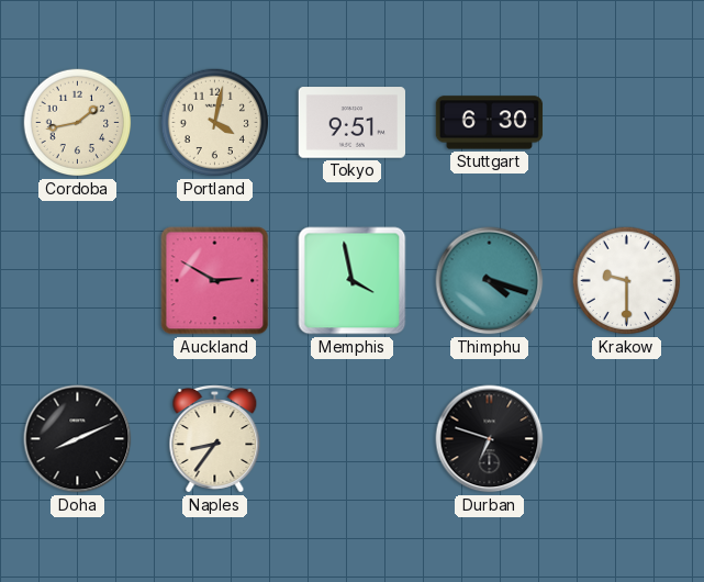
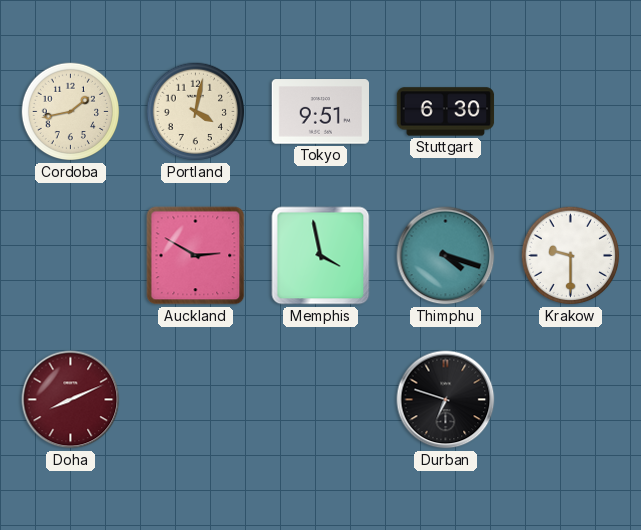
Doha dial: black -> burgundy (71, 400)
Naples: 8:36 -> none (215, 439)
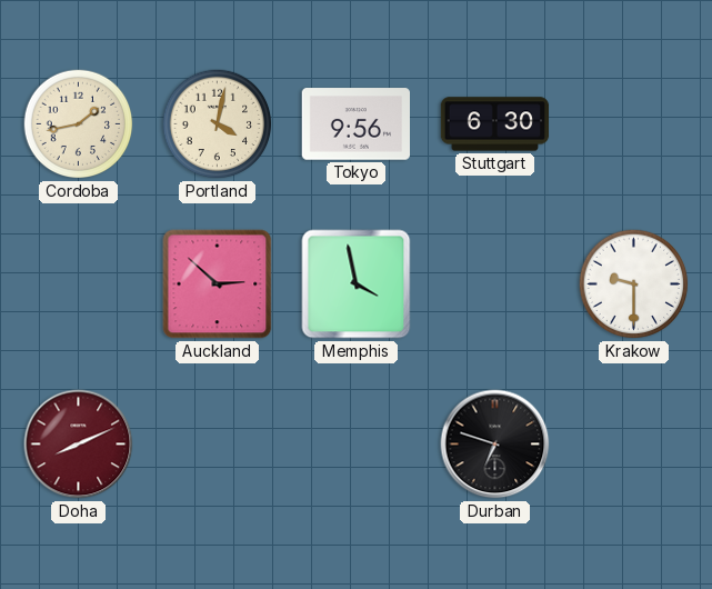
Tokyo: 9:51 -> 9:56 (355, 124)
Auckland: 2:50 -> 2:52 (218, 284)
Thimphu: 4:18 -> none (446, 256)
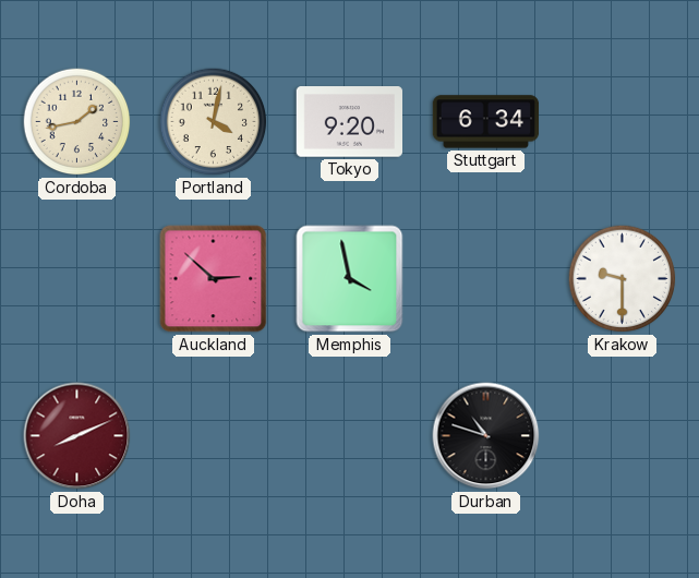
Tokyo: 9:56 -> 9:20 (349, 122)
Stuttgart: 6:30 -> 6:34 (486, 122)
Durban: 6:48 -> 10:48 (486, 436)
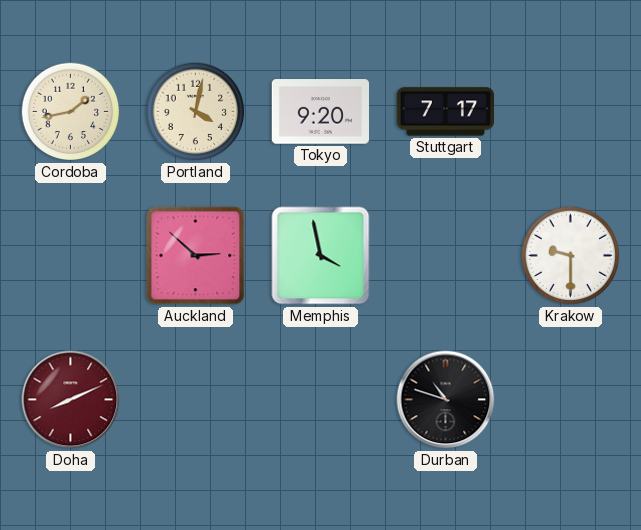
Stuttgart: 6:34 -> 7:17 (446, 112)
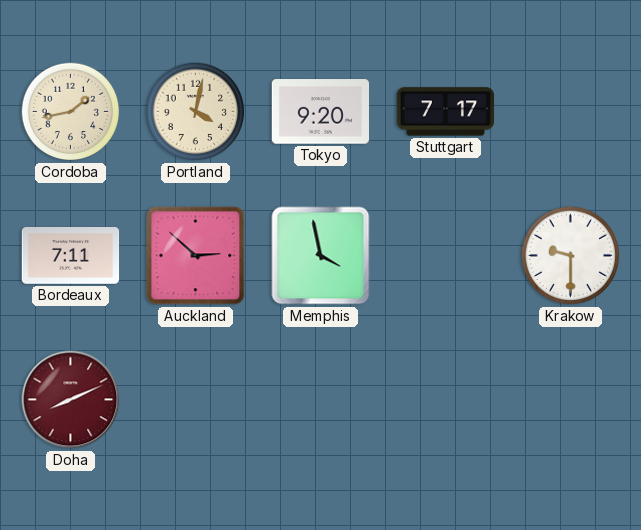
Bordeaux: none -> 7:11 (71, 256)
Durban: 10:48 -> none (446, 400)
